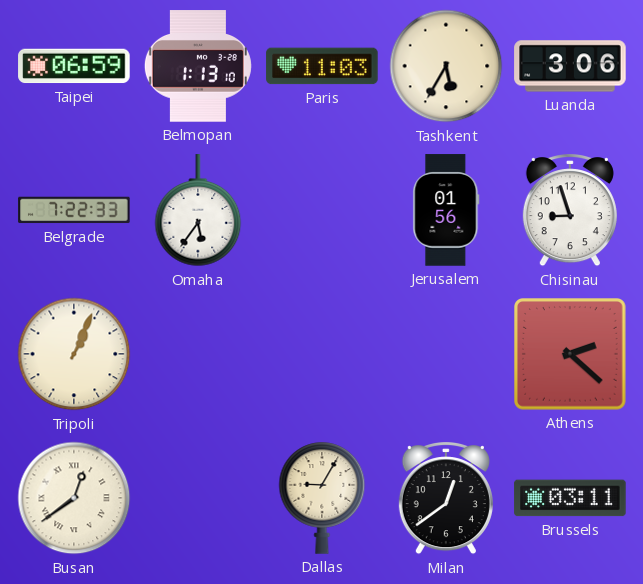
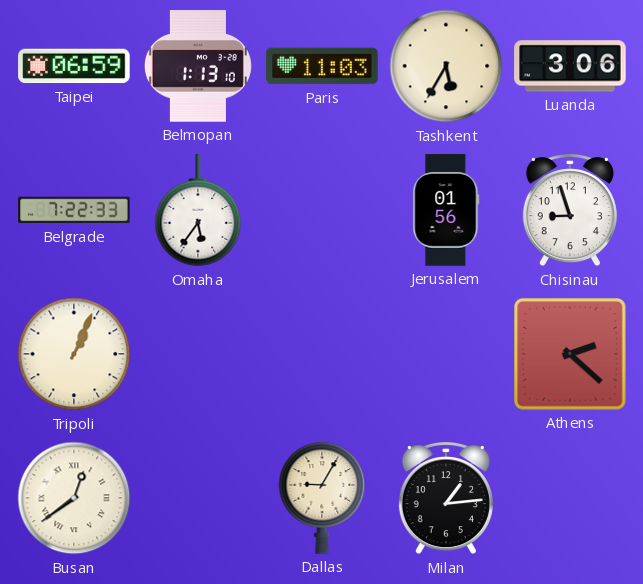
Milan: 12:39 -> 1:14 (446, 499)
Brussels: 03:11 -> none (570, 498)
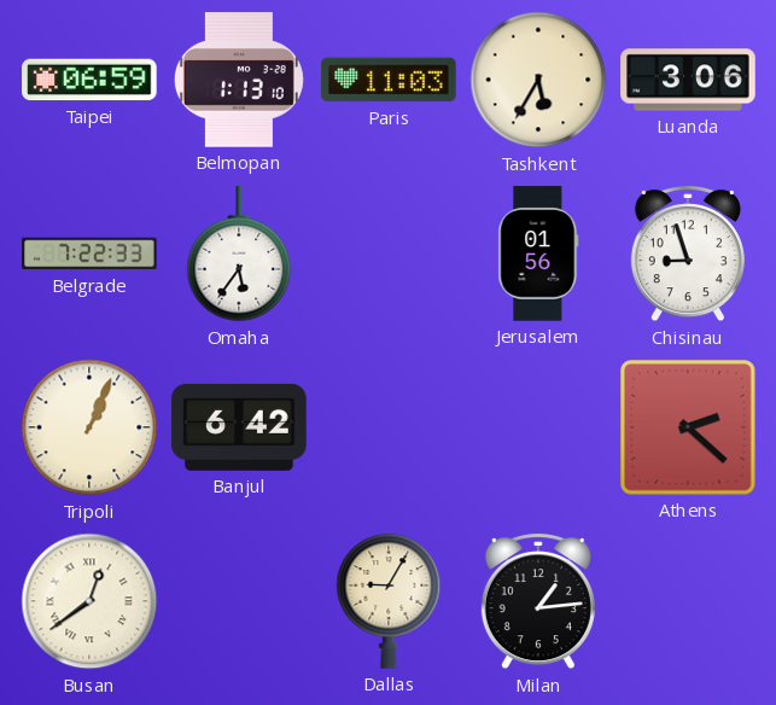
Banjul: none -> 6:42 (239, 427)
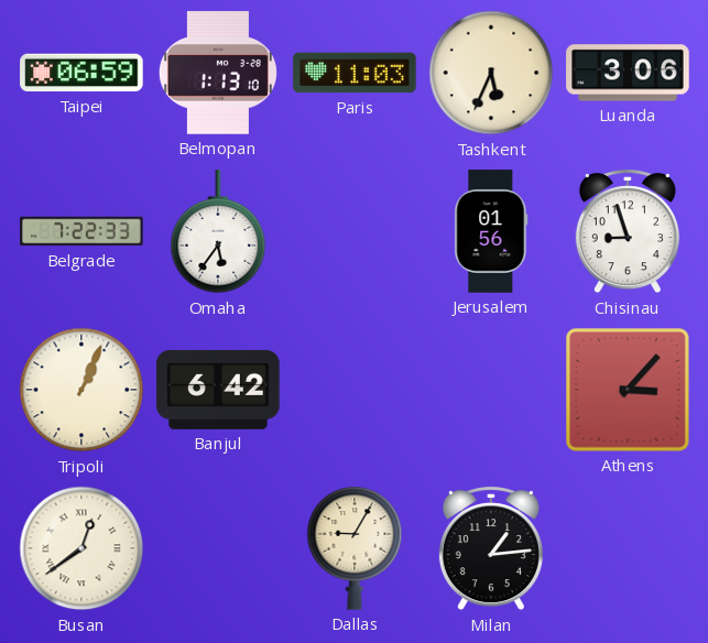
Tashkent: 5:35 -> 5:34 (491, 73)
Athens: 2:22 -> 3:07 (629, 391)
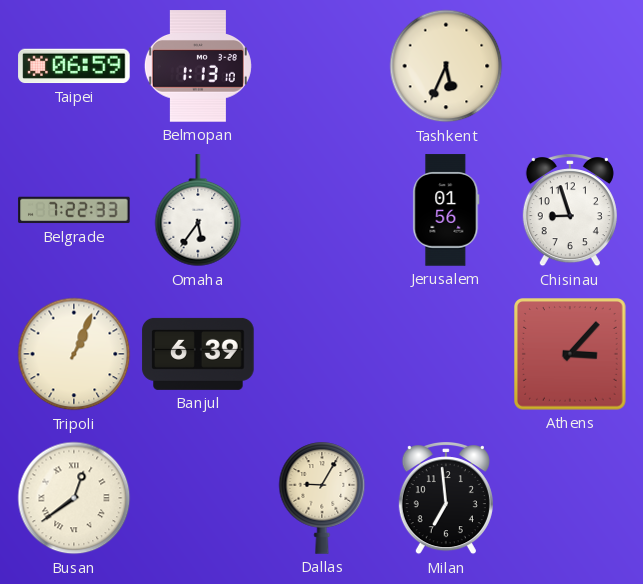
Paris: 11:03 -> none (355, 73)
Luanda: 3:06 -> none (628, 73)
Banjul: 6:42 -> 6:39 (198, 354)
Milan: 1:14 -> 6:59 (446, 499)
